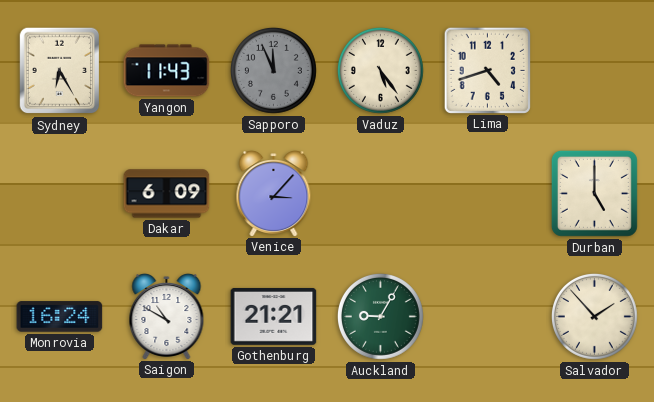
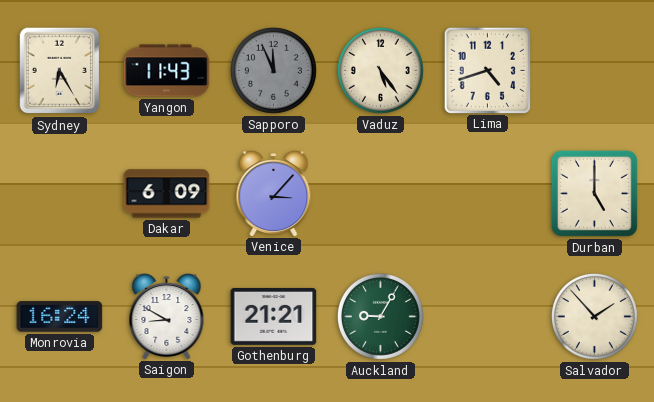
Saigon: 10:50 -> 8:50 (167, 317)
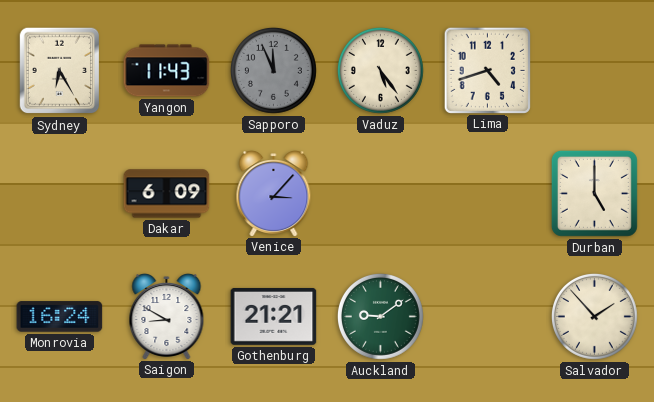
Auckland: 9:05 -> 9:09 (380, 316)
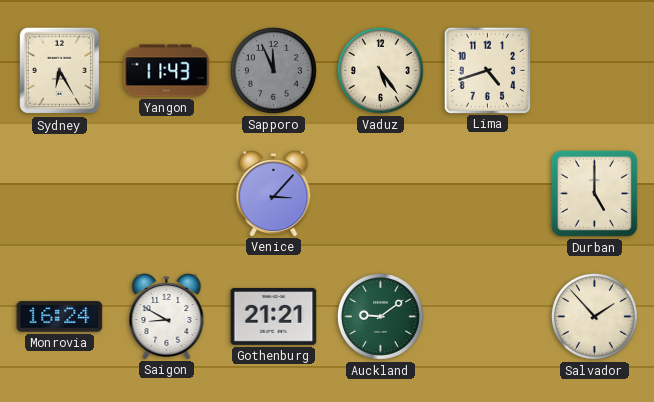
Dakar: 6:09 -> none (167, 194)
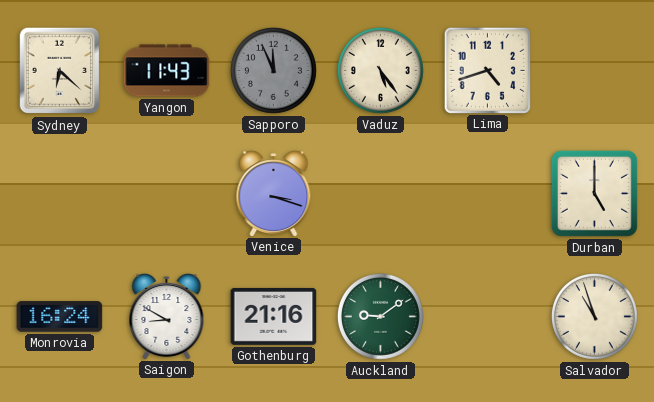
Sydney: 6:25 -> 6:22 (60, 71)
Venice: 3:07 -> 3:18 (274, 194)
Gothenburg: 21:21 -> 21:16 (274, 317)
Salvador: 1:53 -> 10:57 (594, 316)
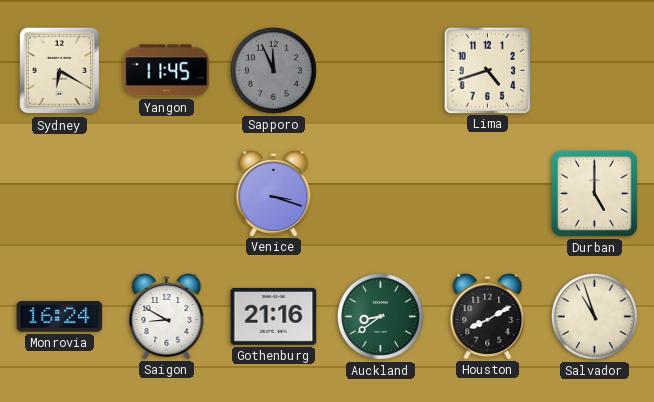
Sydney: 6:22 -> 6:20 (60, 71)
Yangon: 11:43 -> 11:45 (167, 71)
Vaduz: 5:24 -> none (380, 70)
Auckland: 9:09 -> 8:39 (380, 316)
Houston: none -> 8:10 (488, 317)
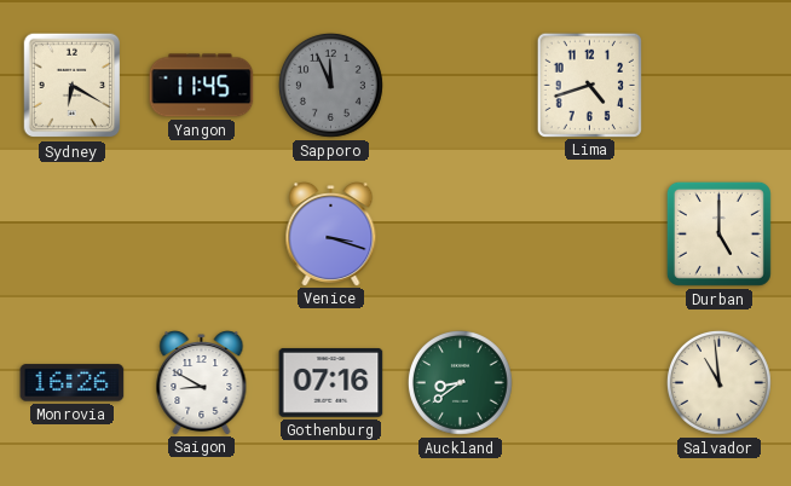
Monrovia: 16:24 -> 16:26 (73, 383)
Gothenburg: 21:16 -> 07:16 (331, 383)
Houston: 8:10 -> none (488, 317)
Salvador: 10:57 -> 10:59 (718, 382)
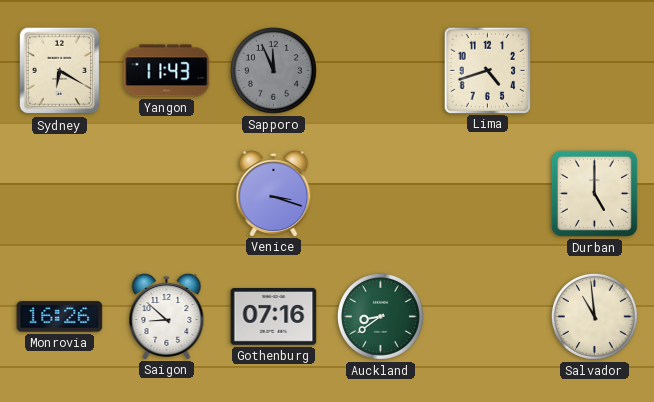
Yangon: 11:45 -> 11:43 (167, 71)
Saigon: 8:50 -> 8:52 (167, 317)
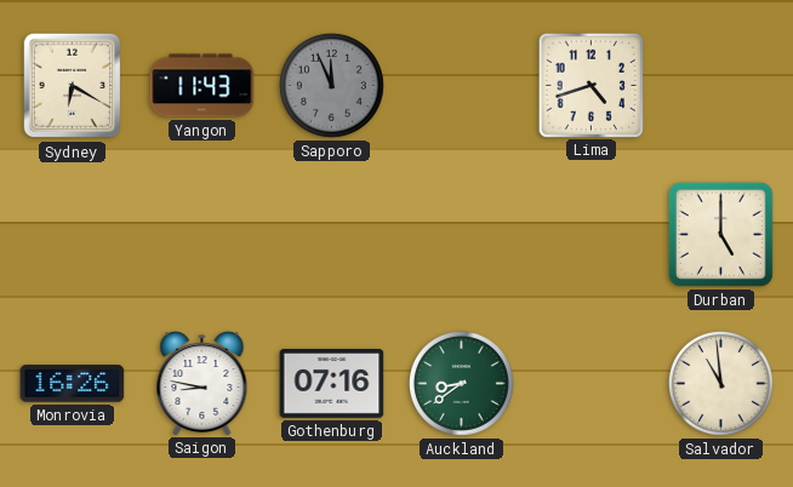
Venice: 3:18 -> none (274, 194)
Saigon: 8:52 -> 8:47 (202, 384)
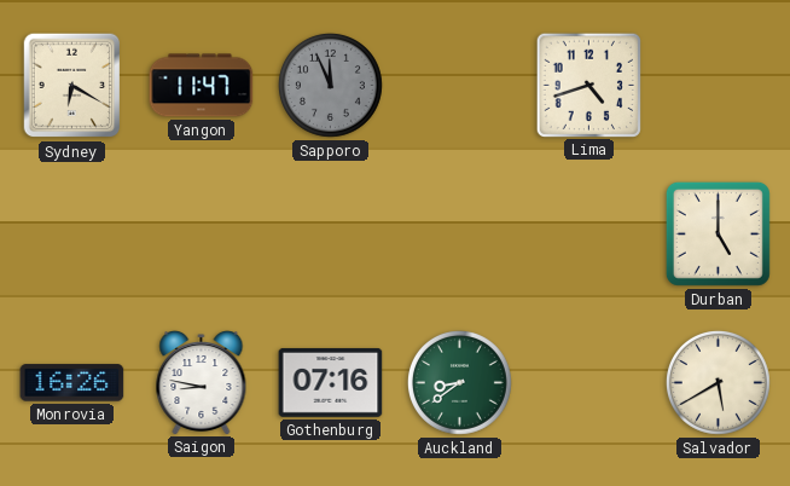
Yangon: 11:43 -> 11:47 (202, 86)
Salvador: 10:59 -> 5:40 (718, 382)
